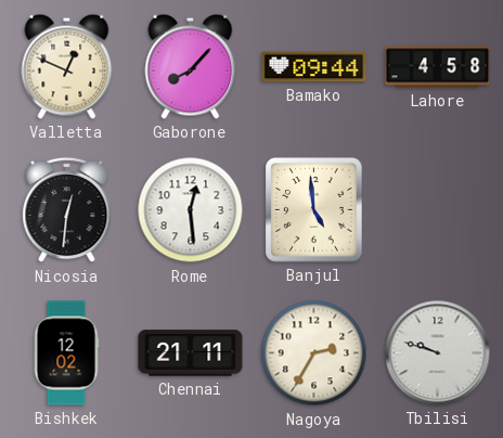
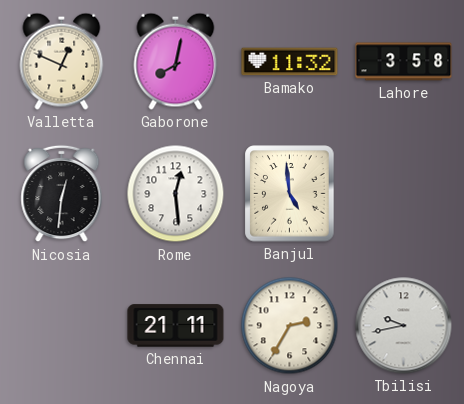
Gaborone: 8:07 -> 8:02 (176, 61)
Bamako: 09:44 -> 11:32 (290, 62)
Lahore: 4:58 -> 3:58 (404, 62)
Bishkek: 12:02 -> none (66, 353)
Tbilisi: 9:48 -> 9:43 (404, 326)
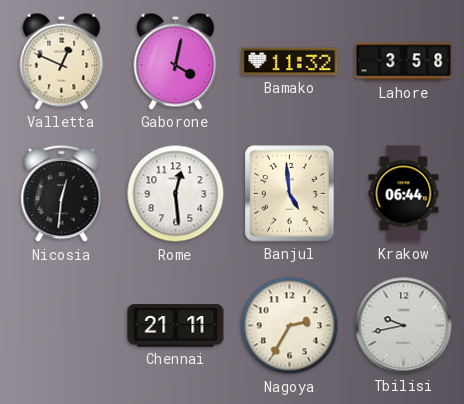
Gaborone: 8:02 -> 4:02 (176, 61)
Krakow: none -> 06:44 (404, 194)
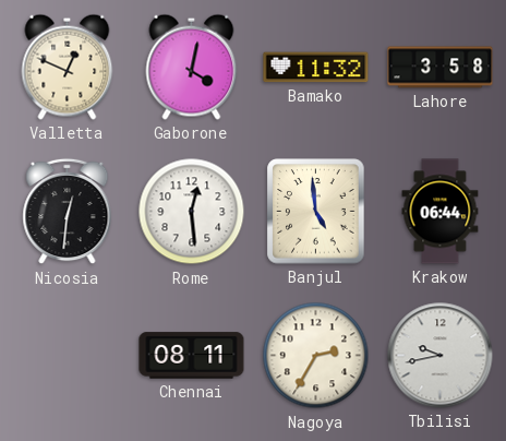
Chennai: 21:11 -> 08:11 (192, 356)
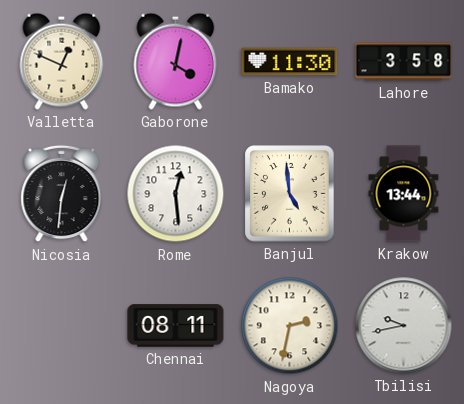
Bamako: 11:32 -> 11:30 (290, 62)
Krakow: 06:44 -> 13:44 (404, 194)
Nagoya: 2:35 -> 2:32 (290, 326)
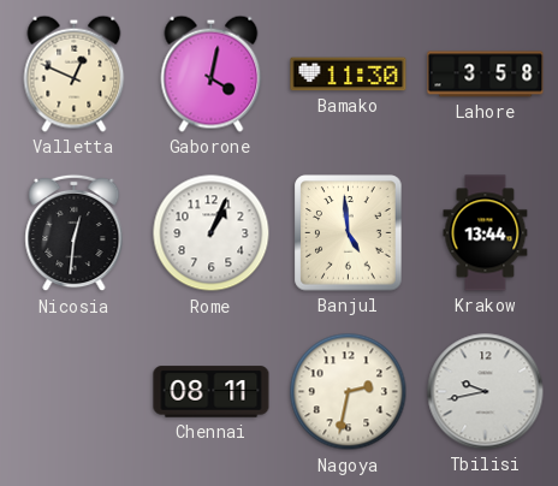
Rome: 12:29 -> 1:04 (212, 233)
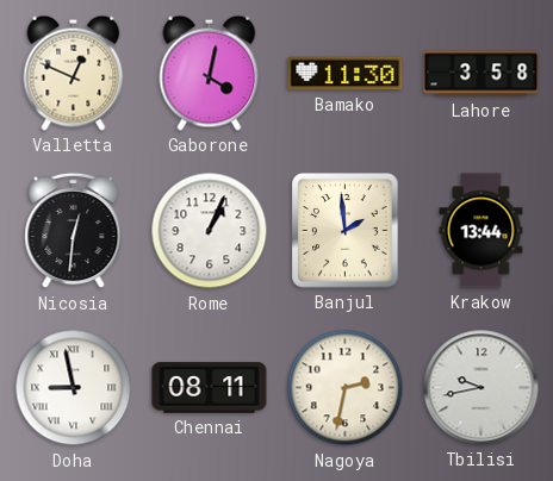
Banjul: 4:59 -> 1:59 (346, 231)
Doha: none -> 8:58 (74, 388)
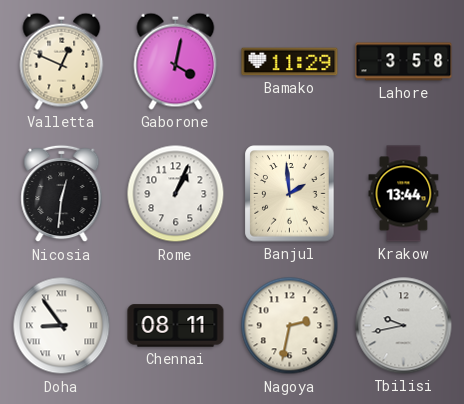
Bamako: 11:30 -> 11:29 (290, 62)
Doha: 8:58 -> 8:54 (62, 326)
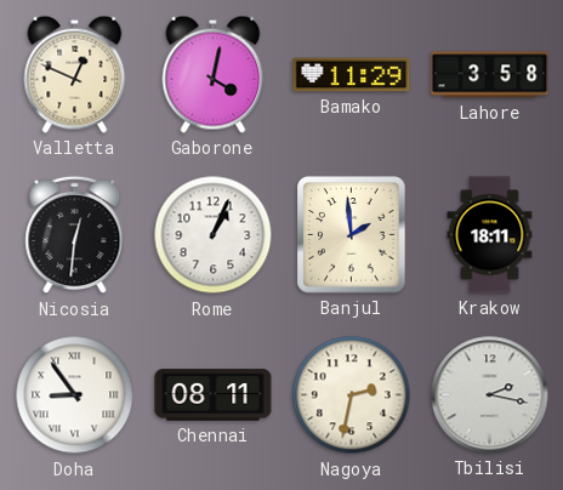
Krakow: 13:44 -> 18:11 (490, 235)
Tbilisi: 9:43 -> 2:17 (490, 395)
